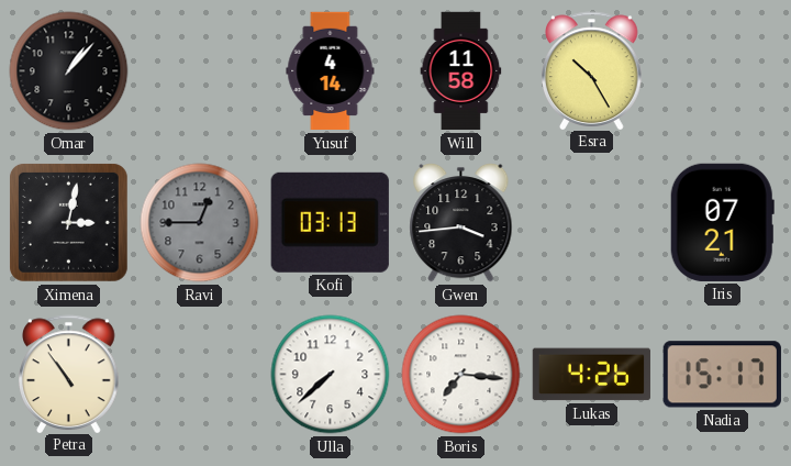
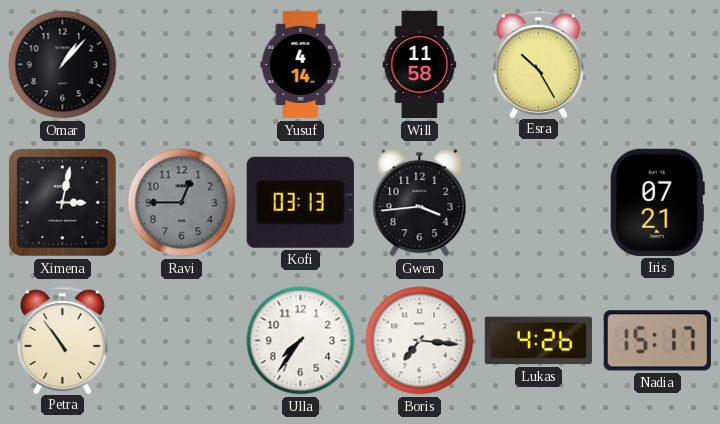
Ulla: 7:38 -> 7:36 (301, 341)
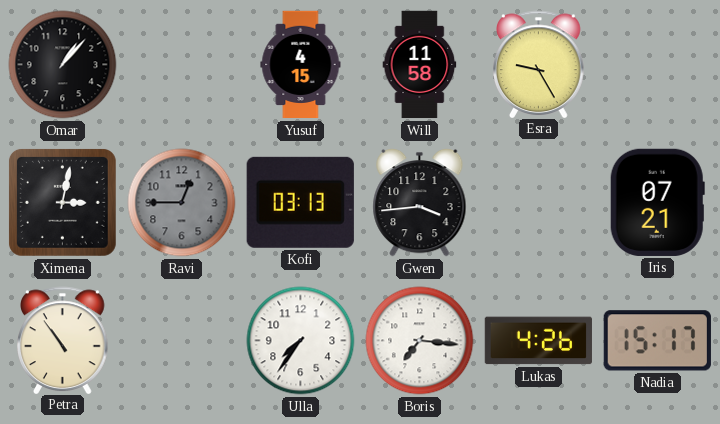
Yusuf: 4:14 -> 4:15 (301, 65)
Esra: 10:25 -> 9:25 (539, 64)
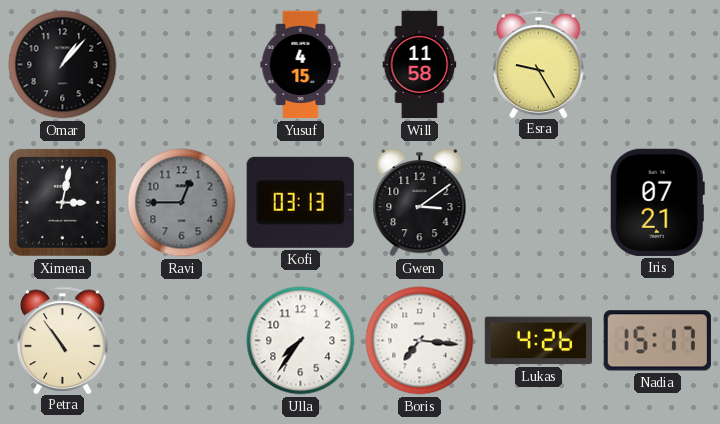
Gwen: 3:44 -> 3:09 (420, 202)
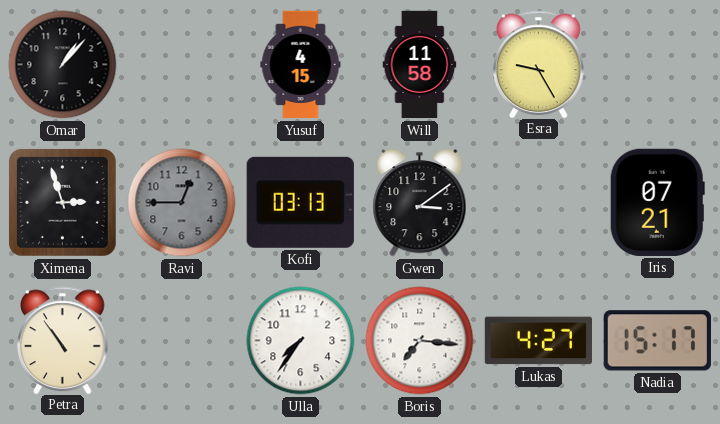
Ximena: 3:02 -> 2:57 (62, 202)
Lukas: 4:26 -> 4:27 (538, 341)
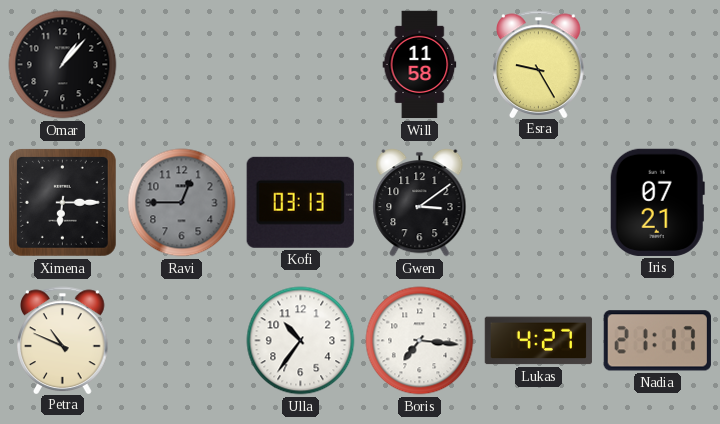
Yusuf: 4:15 -> none (301, 65)
Ximena: 2:57 -> 6:15 (62, 202)
Petra: 10:54 -> 10:49 (63, 340)
Ulla: 7:36 -> 10:36 (301, 341)
Nadia: 15:17 -> 21:17 (657, 341)
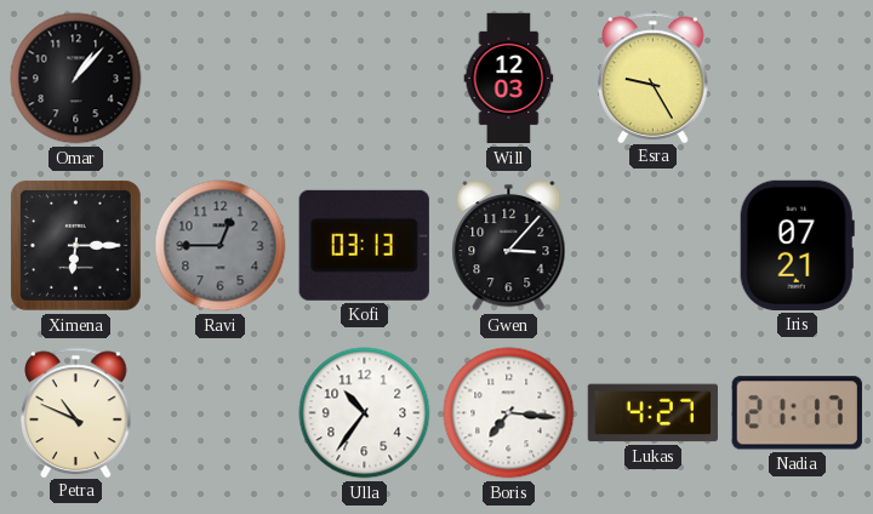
Will: 11:58 -> 12:03 (509, 79)
Gwen: 3:09 -> 3:07 (509, 245)
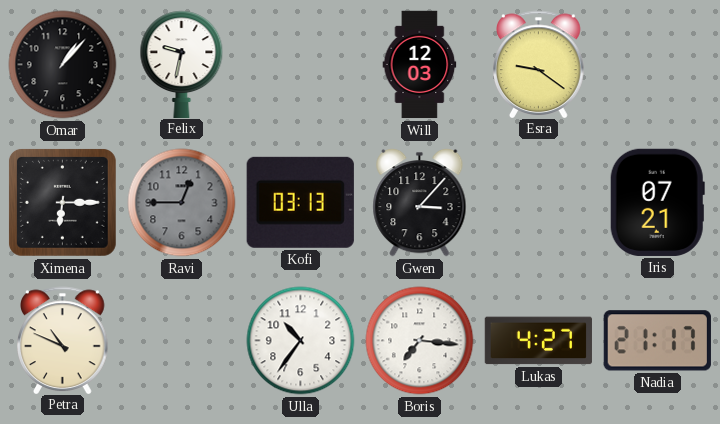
Felix: none -> 9:32 (182, 64)
Esra: 9:25 -> 9:21 (539, 64)
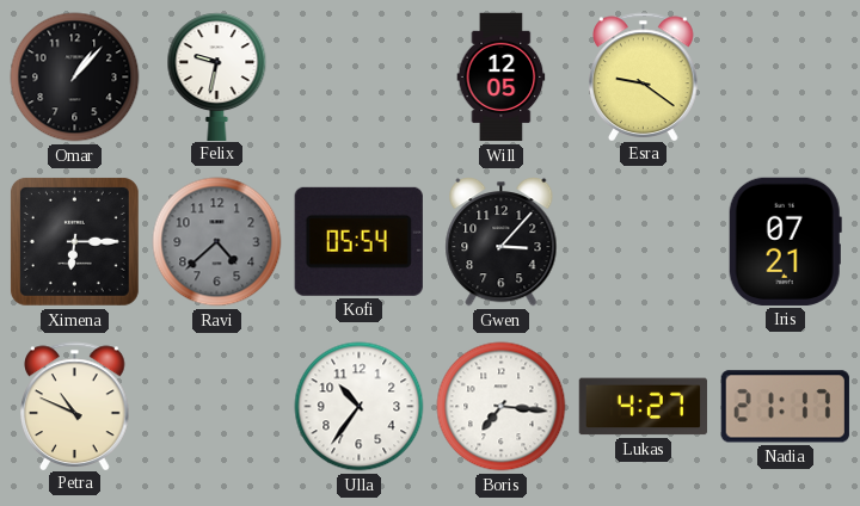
Will: 12:03 -> 12:05 (502, 78)
Ravi: 12:45 -> 4:38 (217, 242)
Kofi: 03:13 -> 05:54 (358, 241)
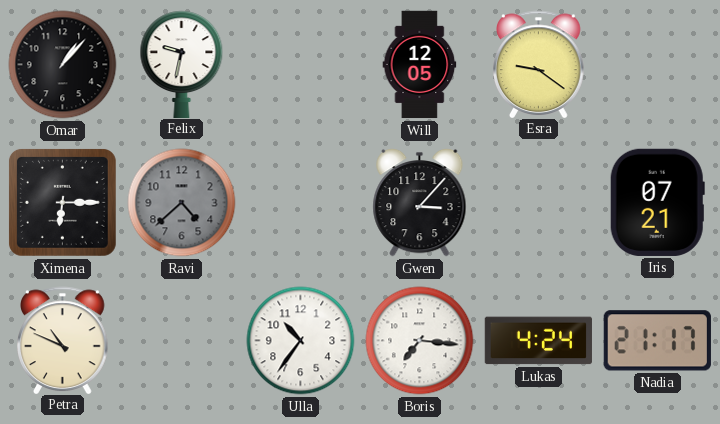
Kofi: 05:54 -> none (358, 241)
Lukas: 4:27 -> 4:24 (538, 341)
